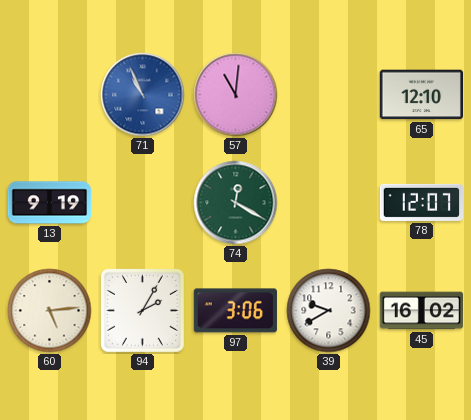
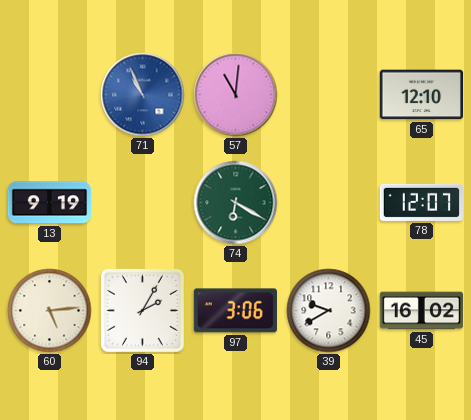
74: 12:20 -> 6:20 (236, 203)
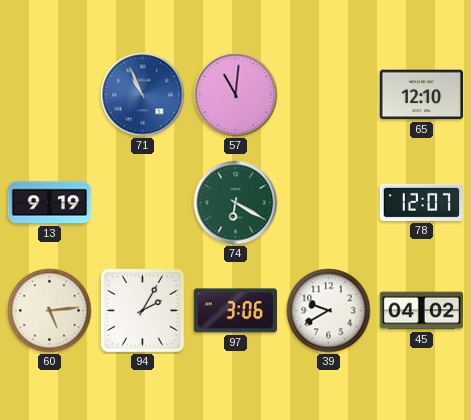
45: 16:02 -> 04:02 (421, 311)
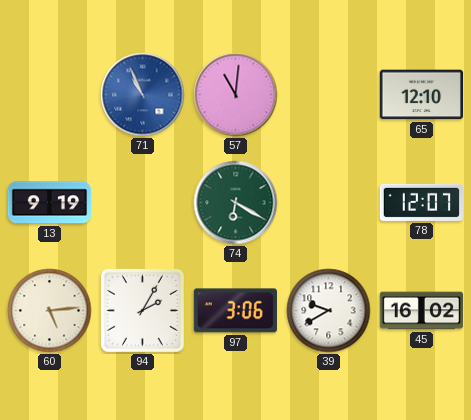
45: 04:02 -> 16:02 (421, 311)
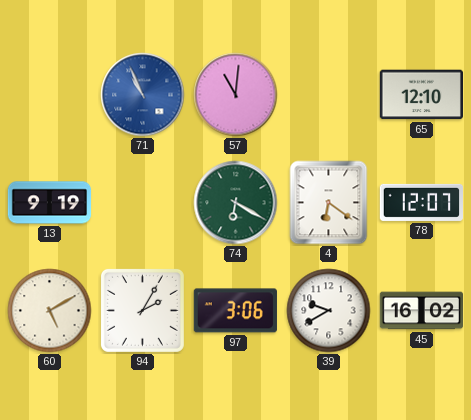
4: none -> 6:21 (329, 203)
60: 5:14 -> 5:10 (50, 311)
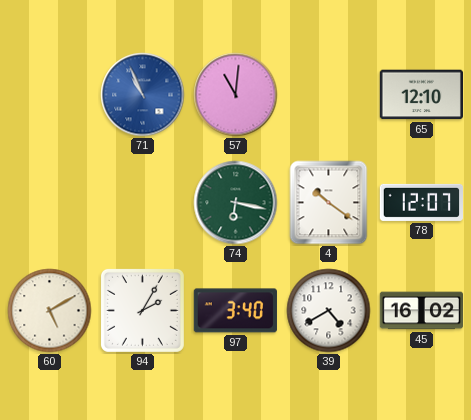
13: 9:19 -> none (50, 203)
74: 6:20 -> 6:17 (236, 203)
4: 6:21 -> 10:21 (329, 203)
97: 3:06 -> 3:40 (235, 311)
39: 9:40 -> 4:40 (329, 311)
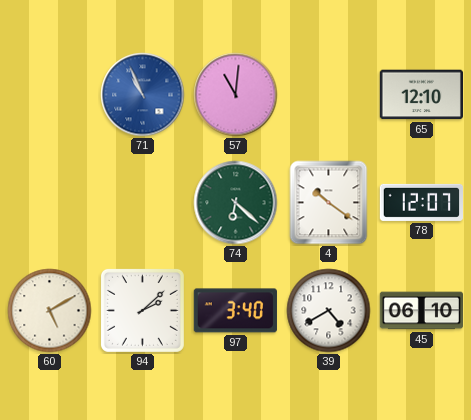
74: 6:17 -> 6:22 (236, 203)
94: 2:05 -> 2:08 (142, 310)
45: 16:02 -> 06:10 (421, 311)
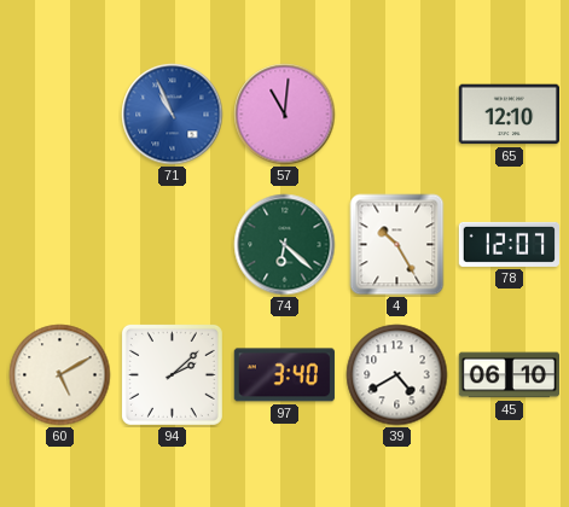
4: 10:21 -> 10:25 (397, 245)
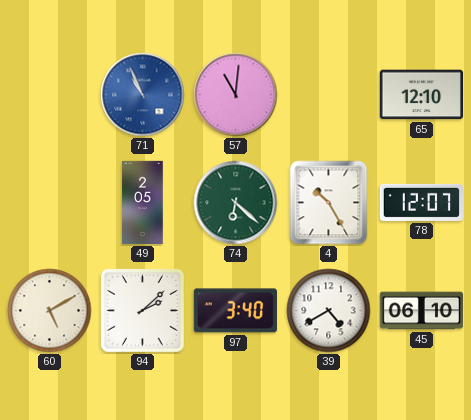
49: none -> 2:05 (143, 203)
